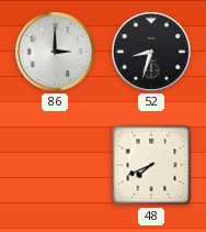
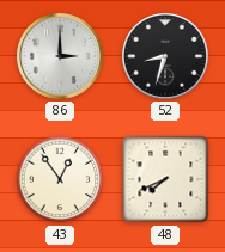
43: none -> 12:54 (60, 179)
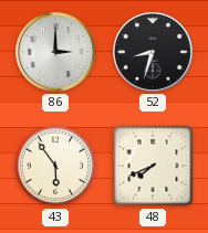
43: 12:54 -> 5:54 (55, 166)
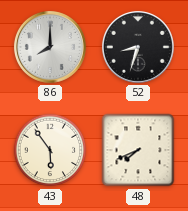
86: 3:00 -> 8:00 (50, 47)
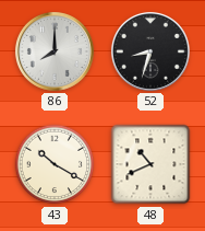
43: 5:54 -> 10:20 (55, 164)
48: 7:41 -> 10:41 (150, 164)
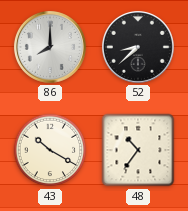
52: 8:33 -> 8:38 (138, 47)
48: 10:41 -> 10:36 (138, 150)
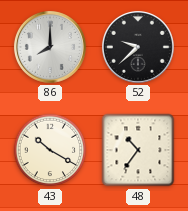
52: 8:38 -> 9:38 (138, 47)
